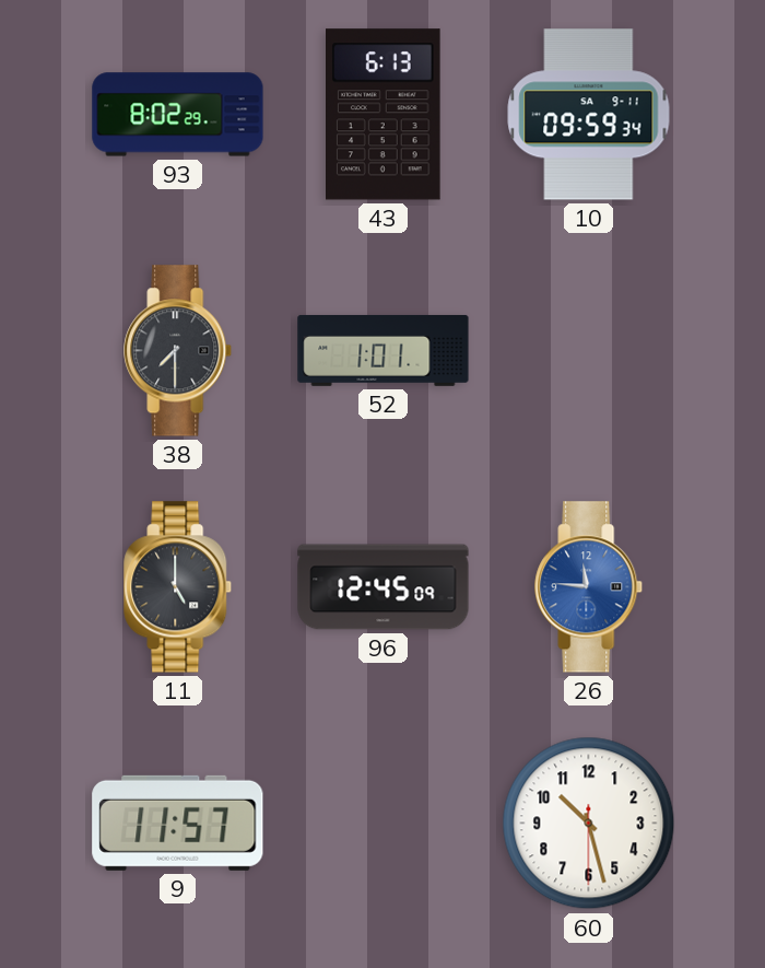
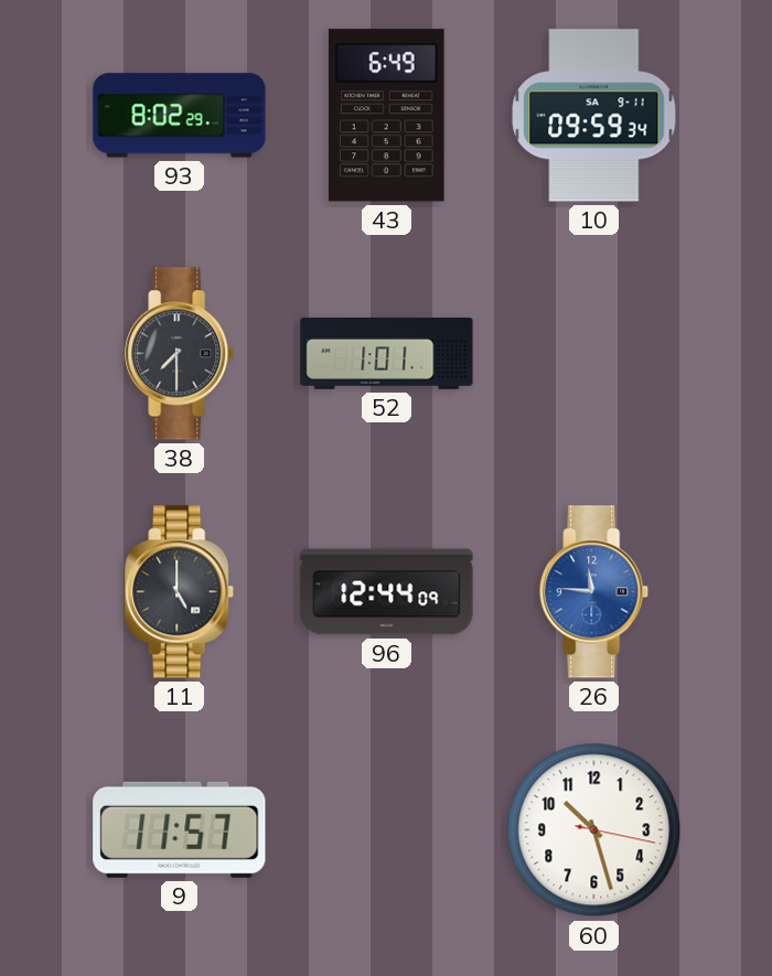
43: 6:13 -> 6:49 (387, 116)
96: 12:45 -> 12:44 (387, 592)
60: 10:27:30 -> 10:27:17 (594, 830)
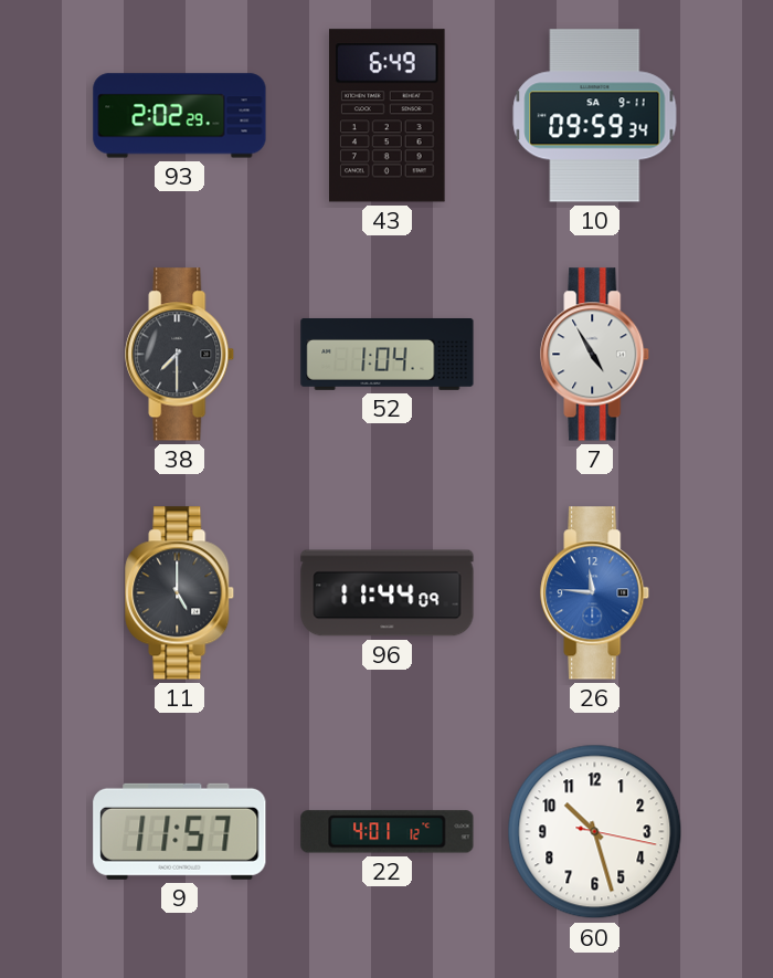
93: 8:02 -> 2:02 (180, 116)
52: 1:01 -> 1:04 (388, 354)
7: none -> 4:55 (595, 355)
96: 12:44 -> 11:44 (388, 593)
22: none -> 4:01 (388, 832)
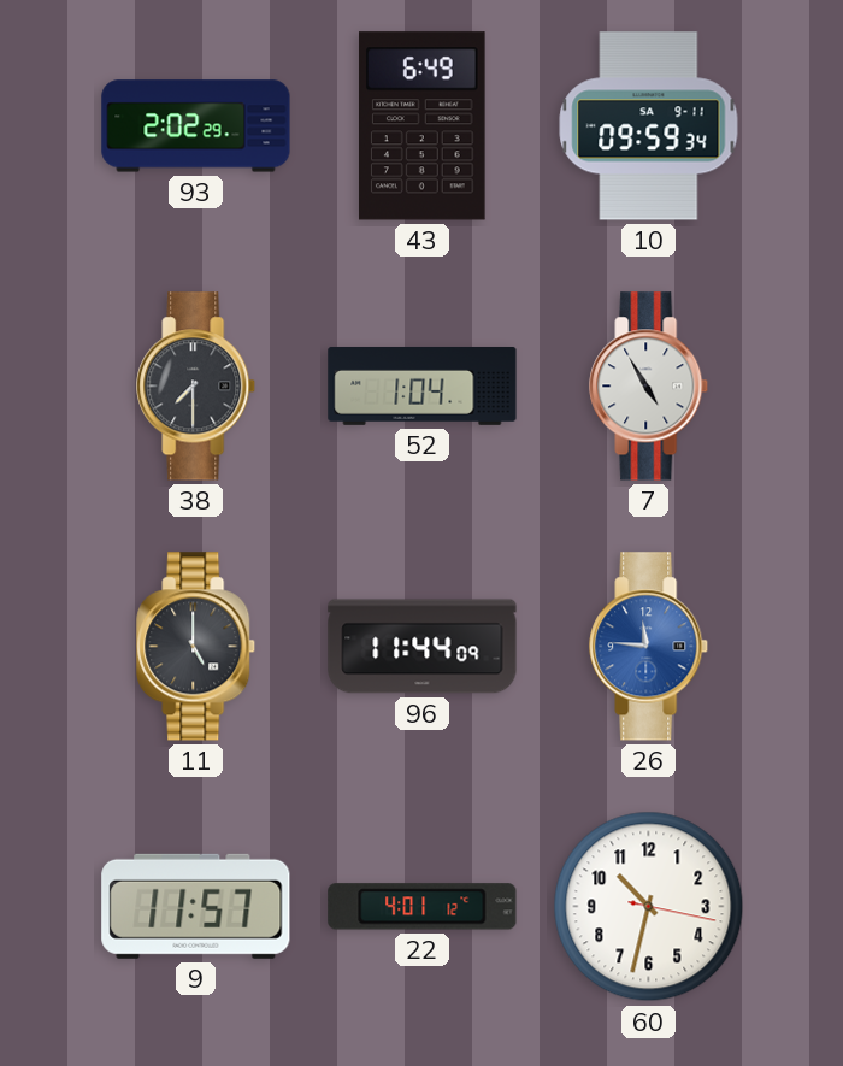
60: 10:27 -> 10:32 (649, 907)
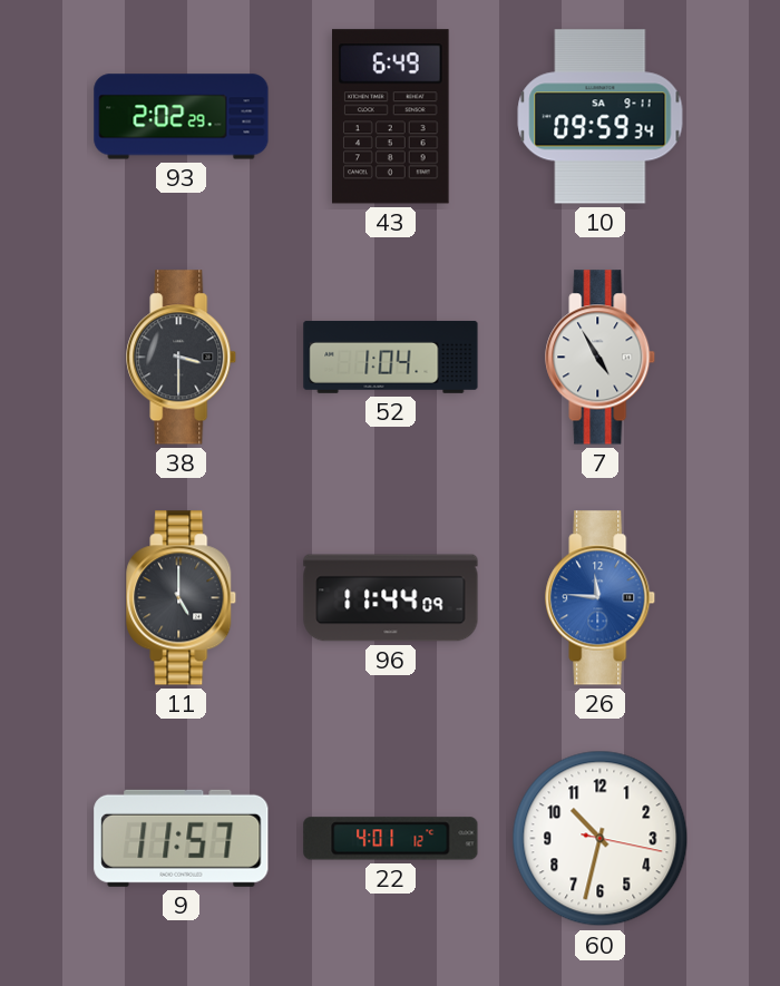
38: 7:30 -> 3:30 (182, 358)
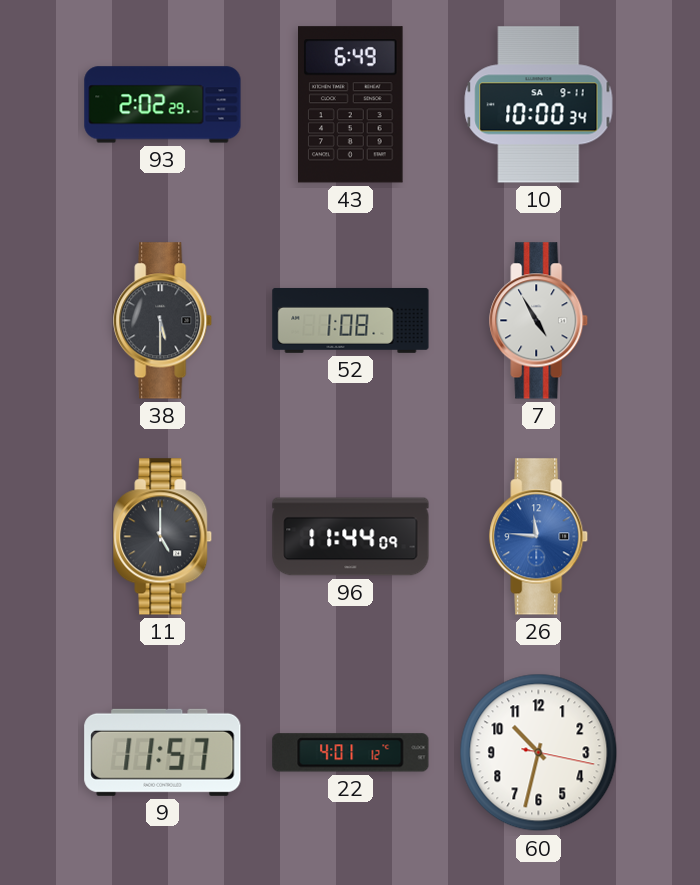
10: 09:59 -> 10:00 (539, 105)
38: 3:30 -> 5:30 (163, 321)
52: 1:04 -> 1:08 (351, 320)
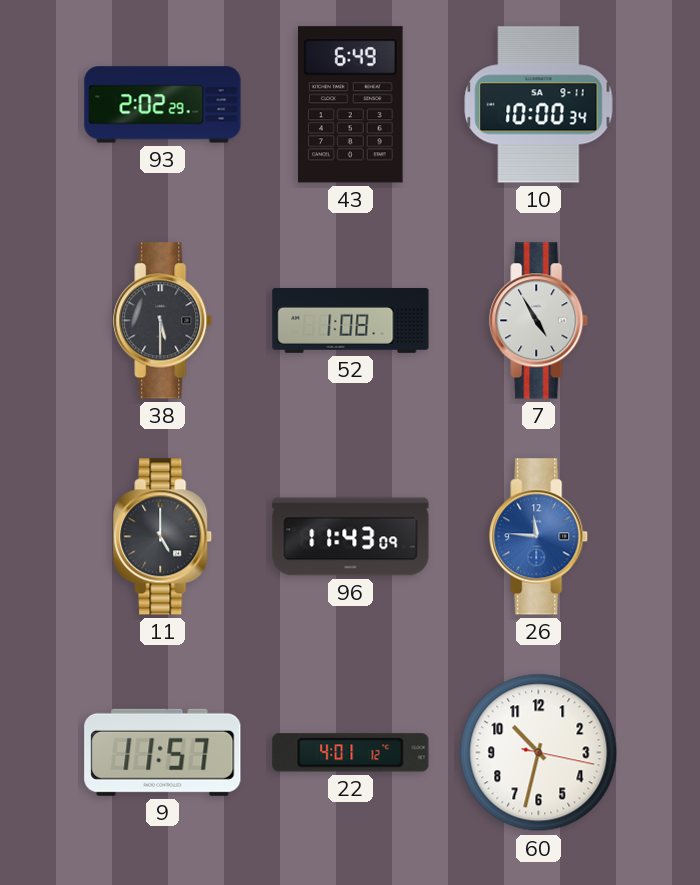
96: 11:44 -> 11:43 (351, 537)
